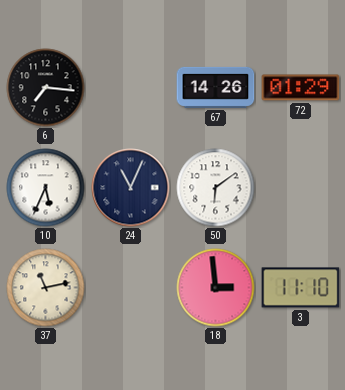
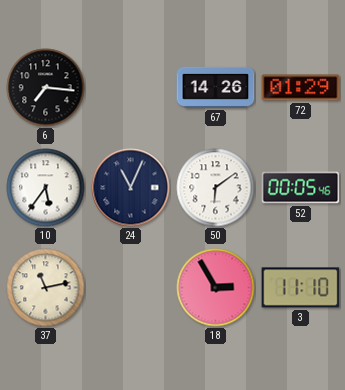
10: 5:34 -> 5:36 (46, 188)
52: none -> 00:05 (301, 188)
18: 2:59 -> 2:55 (216, 288)
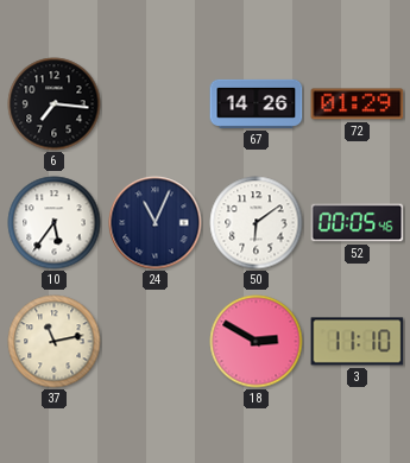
18: 2:55 -> 2:50 (257, 342)
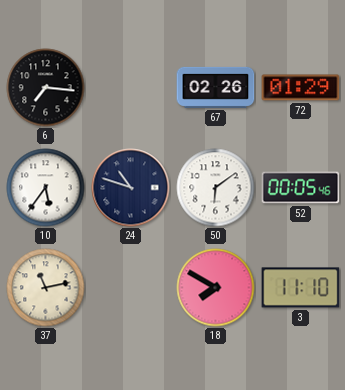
67: 14:26 -> 02:26 (216, 87)
24: 11:04 -> 10:48 (131, 188)
18: 2:50 -> 7:50 (216, 288)
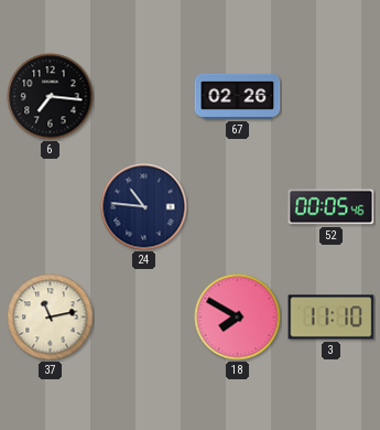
72: 01:29 -> none (301, 88)
10: 5:36 -> none (46, 188)
24: 10:48 -> 10:46 (144, 207)
50: 6:09 -> none (216, 188)
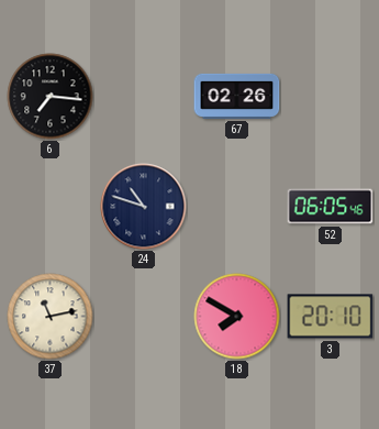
24: 10:46 -> 10:48 (144, 207)
52: 00:05 -> 06:05 (331, 207)
3: 11:10 -> 20:10 (331, 317)
